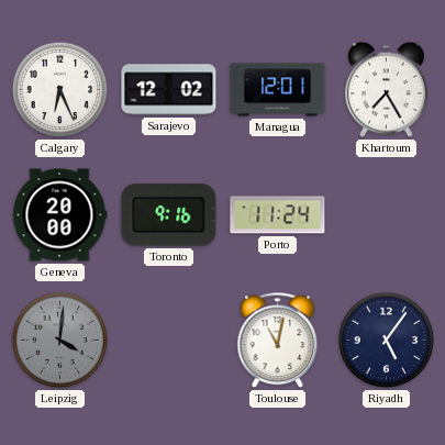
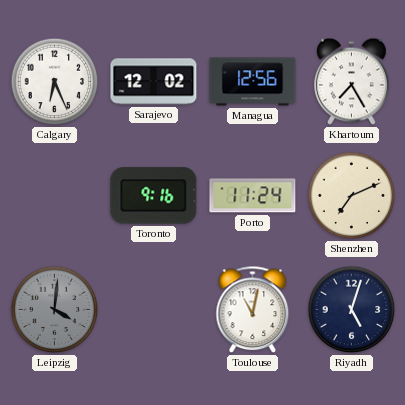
Managua: 12:01 -> 12:56 (253, 82)
Geneva: 20:00 -> none (59, 215)
Shenzhen: none -> 7:11 (352, 196)
Riyadh: 5:06 -> 5:03 (352, 310)
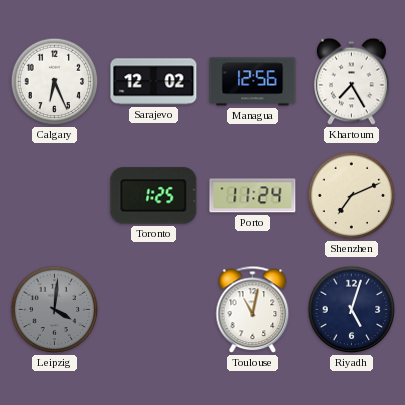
Toronto: 9:16 -> 1:25 (154, 196)
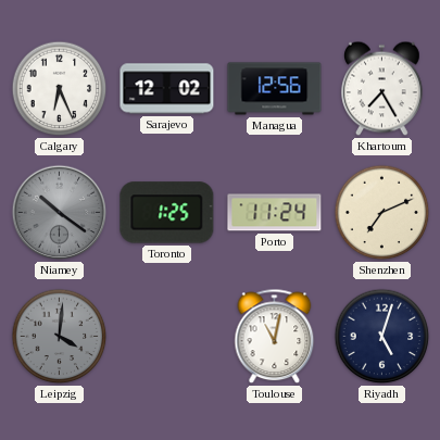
Niamey: none -> 10:21 (60, 213)
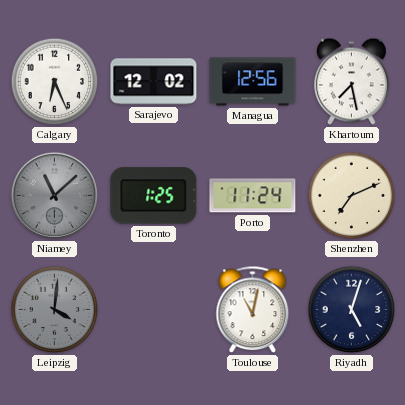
Khartoum: 7:25 -> 7:28 (352, 82)
Niamey: 10:21 -> 11:08 (55, 196)
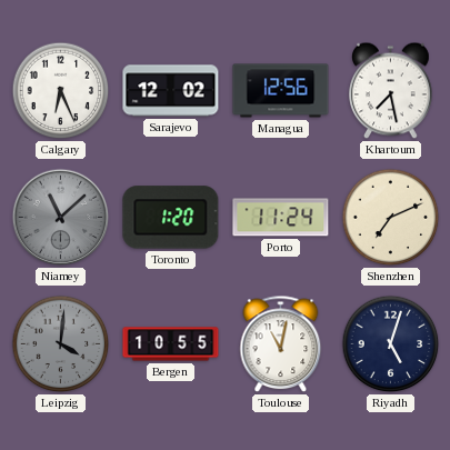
Toronto: 1:25 -> 1:20 (171, 218)
Bergen: none -> 10:55 (171, 344)
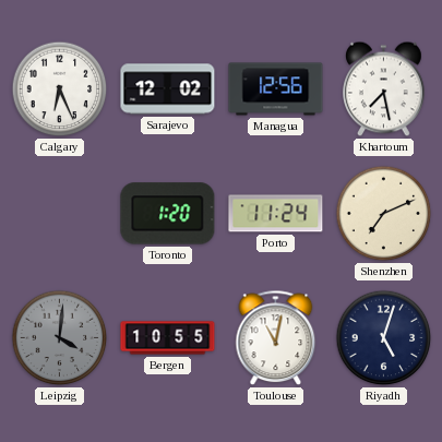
Niamey: 11:08 -> none (61, 218)
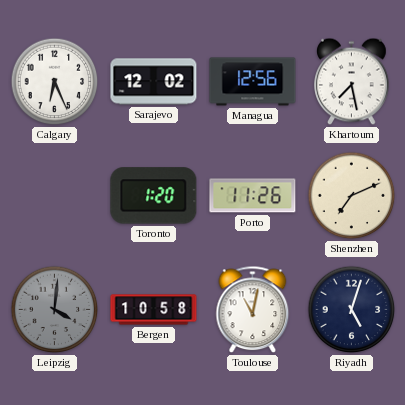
Porto: 11:24 -> 11:26 (253, 196)
Bergen: 10:55 -> 10:58 (154, 310)
